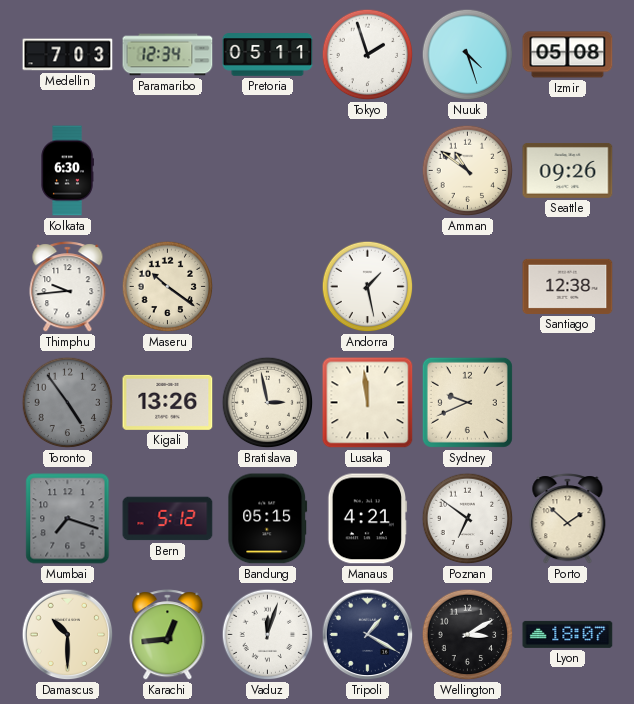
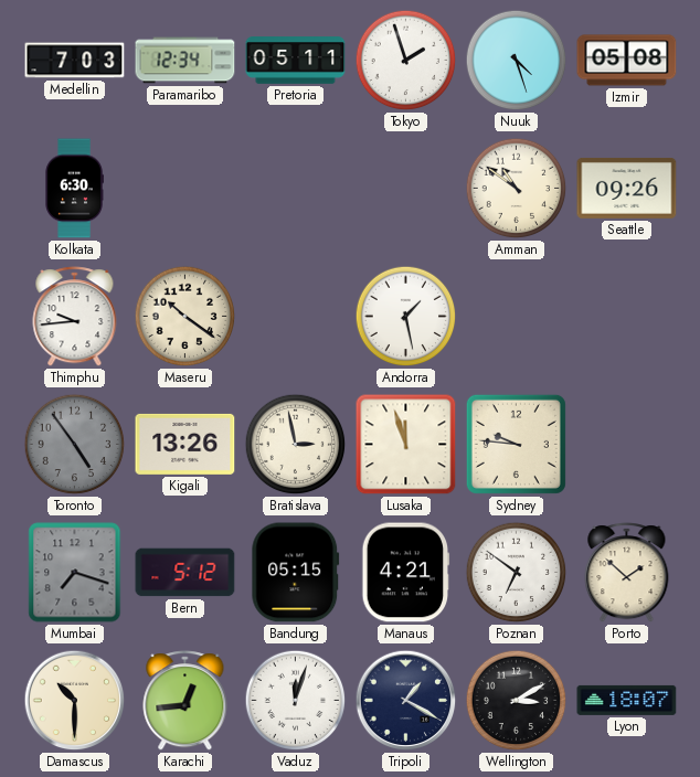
Santiago: 12:38 -> none (568, 286)
Lusaka: 11:59 -> 11:57 (406, 445)
Sydney: 9:41 -> 9:46 (516, 444)
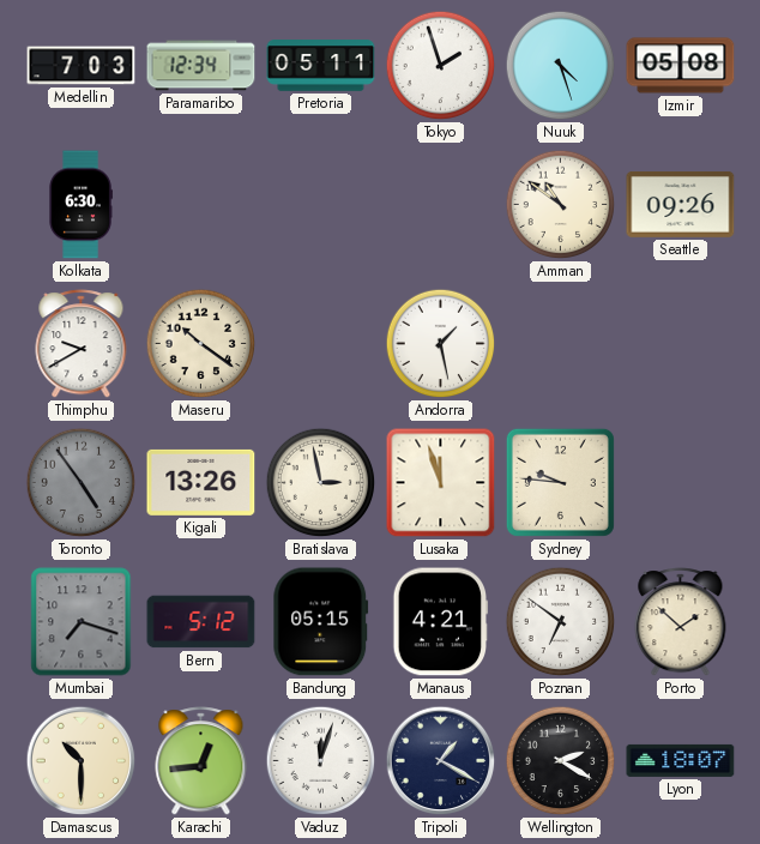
Thimphu: 9:44 -> 9:40 (82, 344)
Wellington: 3:10 -> 2:20 (561, 761)
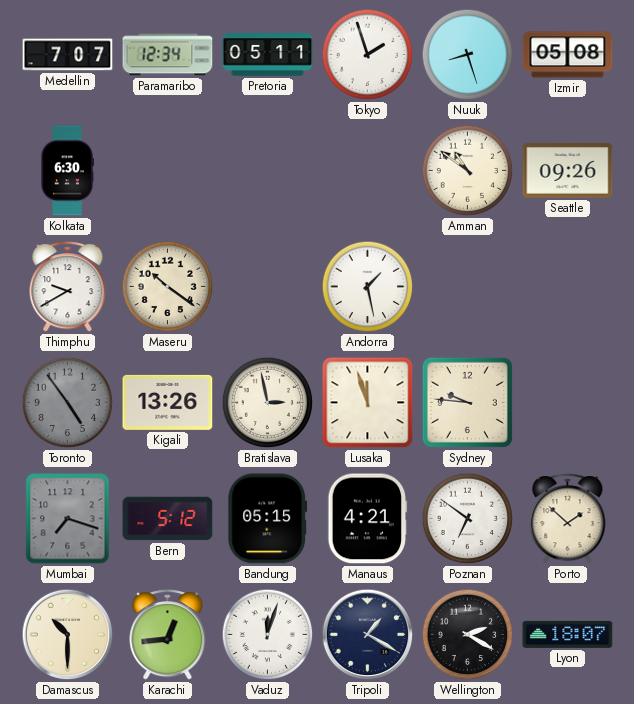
Medellin: 7:03 -> 7:07 (68, 55)
Nuuk: 4:27 -> 8:27 (468, 55)
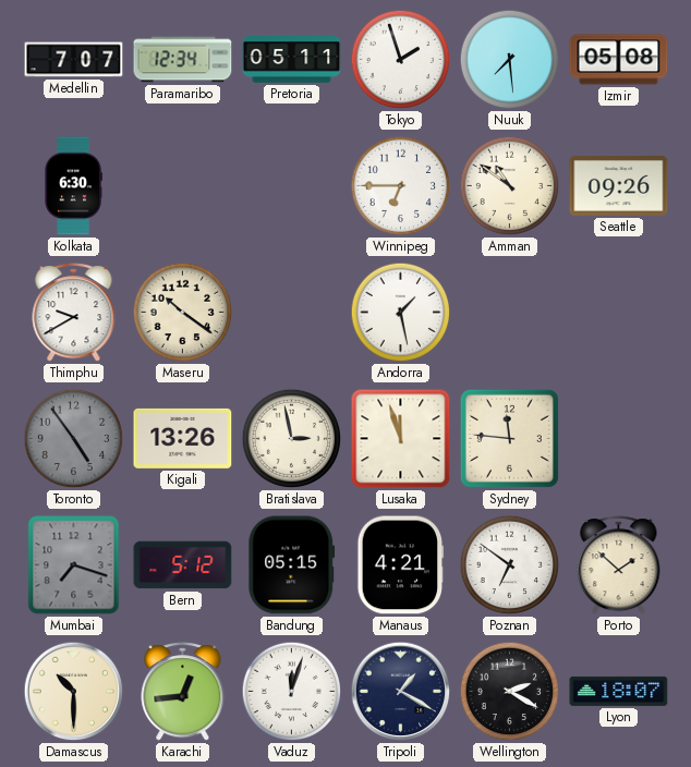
Nuuk: 8:27 -> 7:29 (510, 60)
Winnipeg: none -> 6:45 (401, 186)
Sydney: 9:46 -> 11:46 (509, 438)
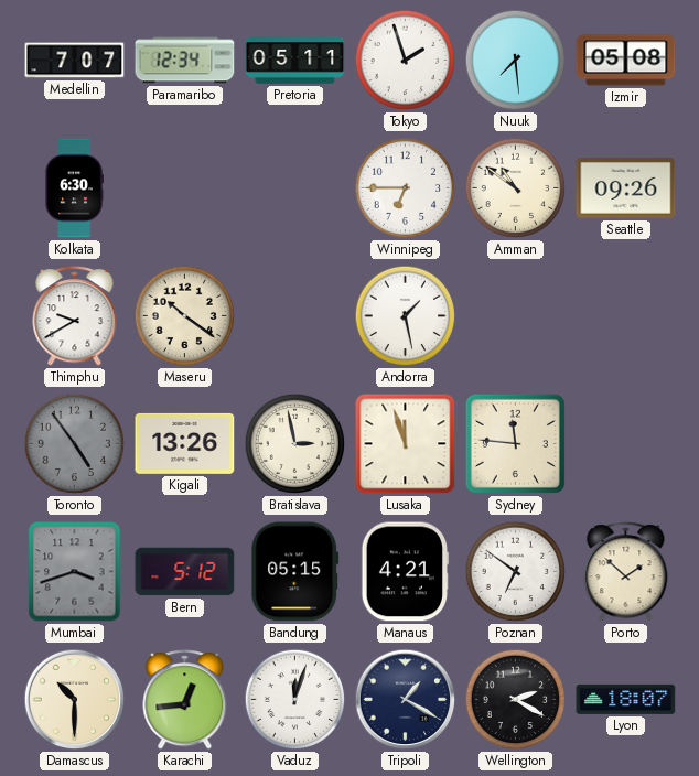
Mumbai: 7:18 -> 3:42 (75, 572)
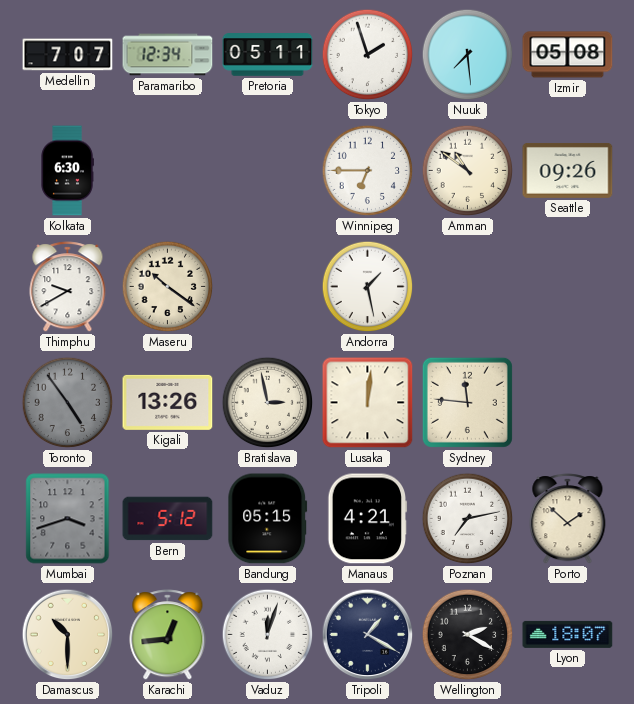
Lusaka: 11:57 -> 12:01 (368, 403)
Poznan: 6:51 -> 7:13 (468, 519)
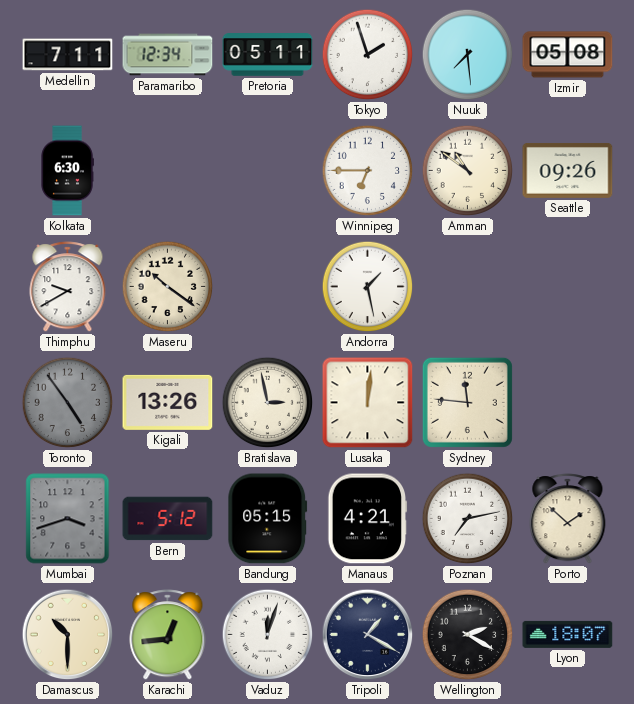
Medellin: 7:07 -> 7:11 (68, 55)
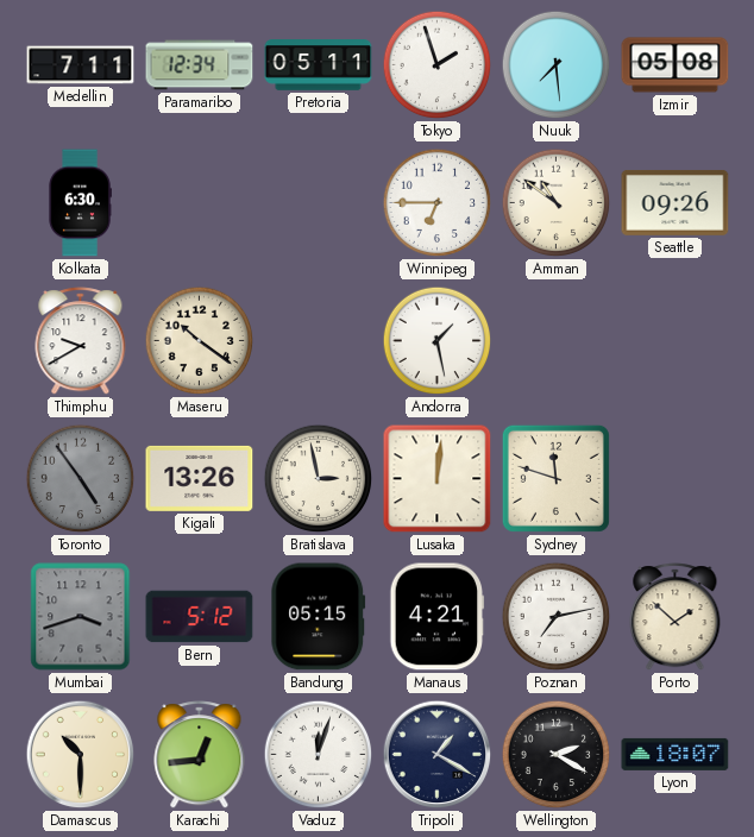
Sydney: 11:46 -> 11:48 (555, 478)
